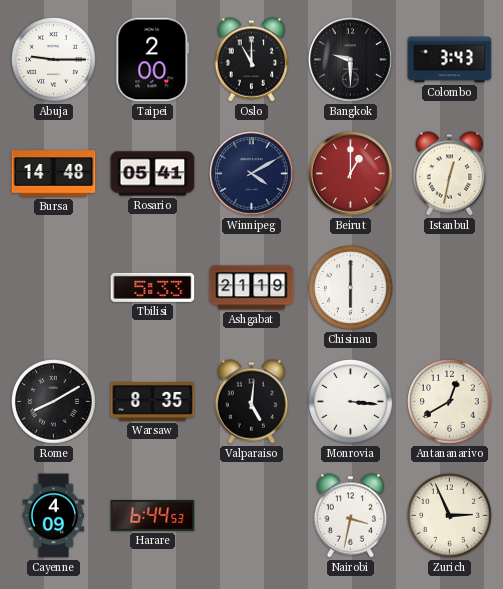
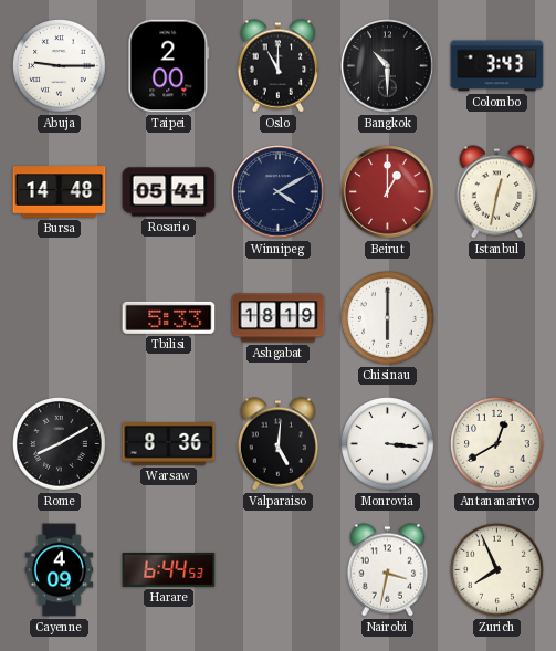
Bangkok: 9:30 -> 10:30 (388, 66)
Ashgabat: 21:19 -> 18:19 (279, 318)
Warsaw: 8:35 -> 8:36 (169, 444)
Zurich: 2:56 -> 7:56 (497, 570)
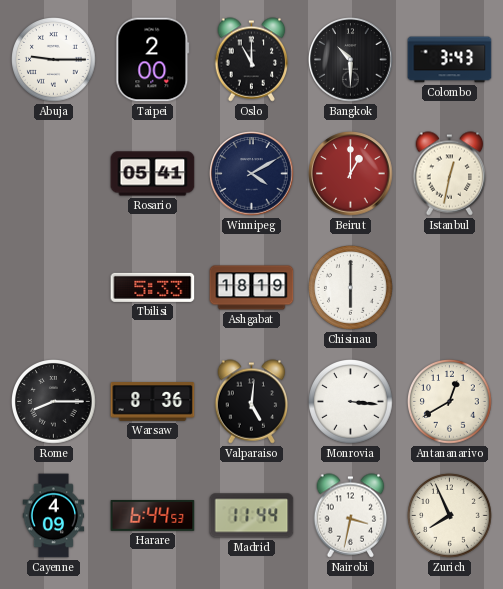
Bursa: 14:48 -> none (60, 192)
Rome: 8:10 -> 8:15 (54, 402)
Madrid: none -> 11:44 (252, 516)
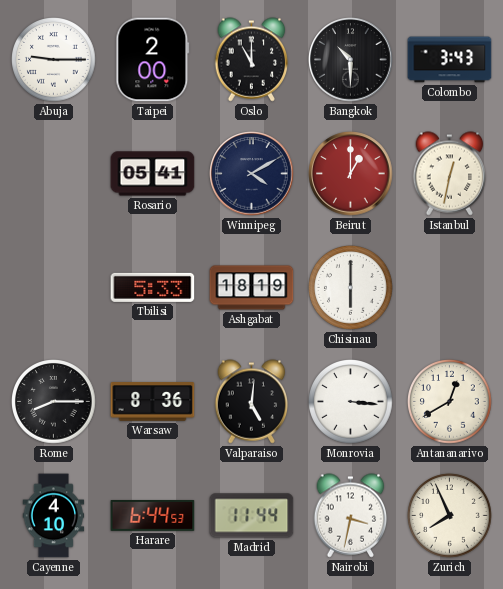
Cayenne: 4:09 -> 4:10 (54, 516)
